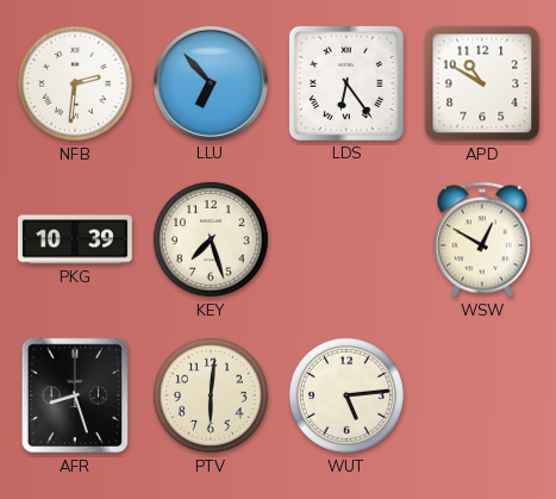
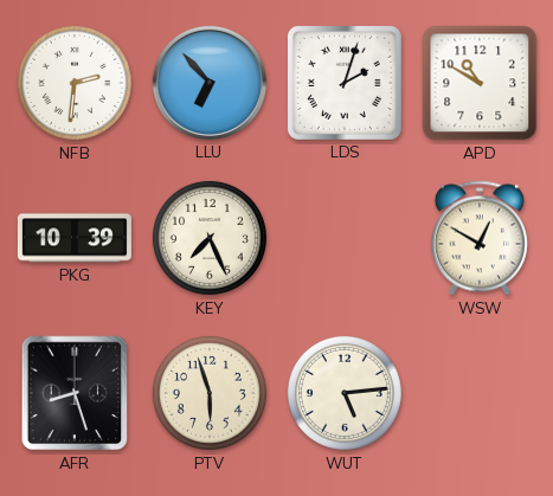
LDS: 6:24 -> 2:03 (345, 83)
KEY: 7:27 -> 7:26 (210, 238)
PTV: 6:01 -> 5:57 (210, 393)
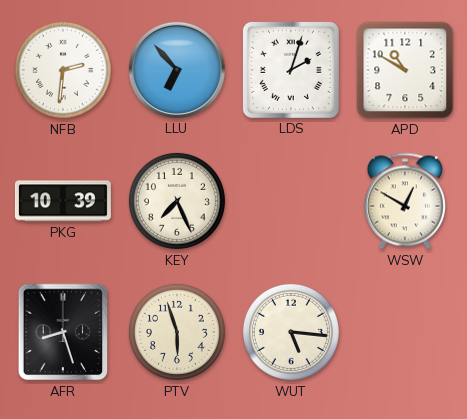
WUT: 5:14 -> 5:16 (291, 332)
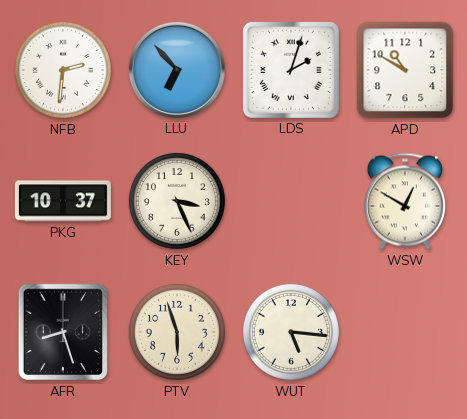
PKG: 10:39 -> 10:37 (63, 201)
KEY: 7:26 -> 3:26 (177, 201)
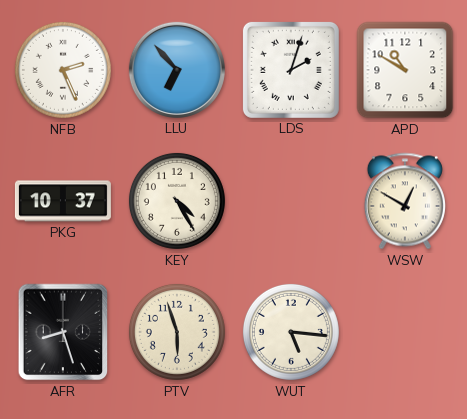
NFB: 2:31 -> 2:26 (63, 70)
KEY: 3:26 -> 4:25 (177, 201)
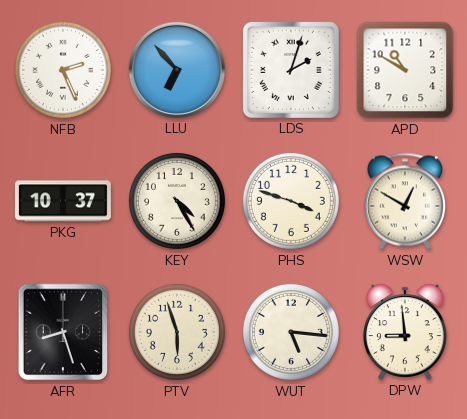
PHS: none -> 3:48 (291, 201)
DPW: none -> 8:59 (406, 332)
